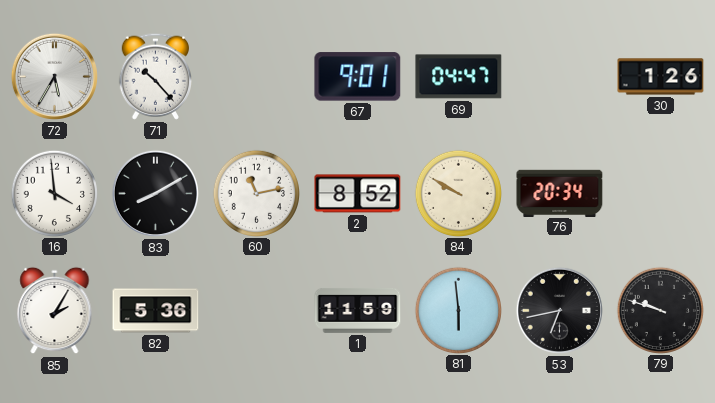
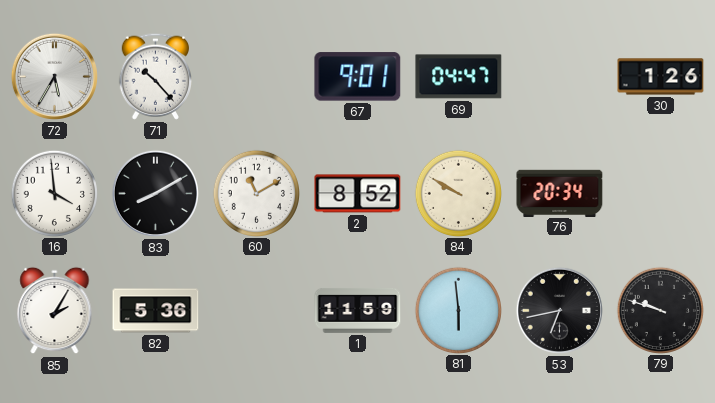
60: 11:13 -> 11:10 (256, 193)
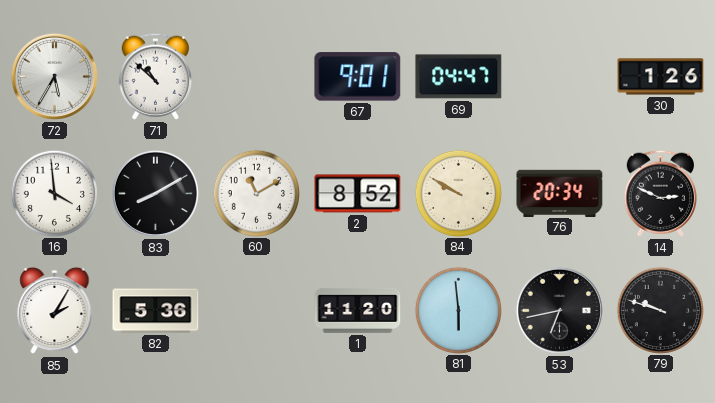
71: 10:23 -> 10:52 (155, 76)
14: none -> 2:49 (660, 193)
1: 11:59 -> 11:20 (358, 311)
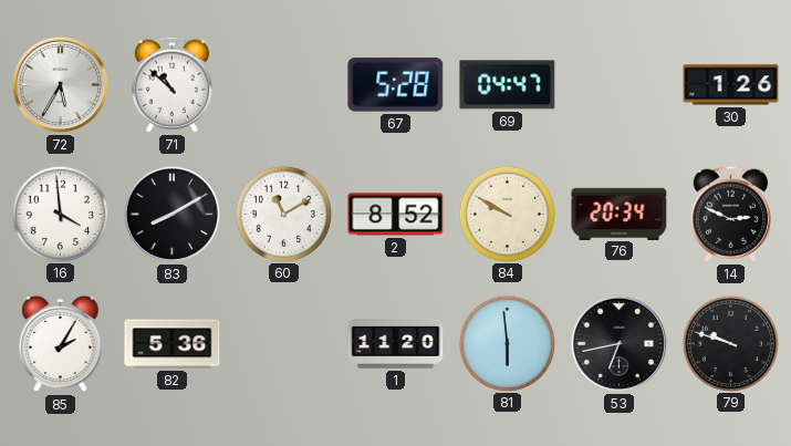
67: 9:01 -> 5:28 (396, 85)
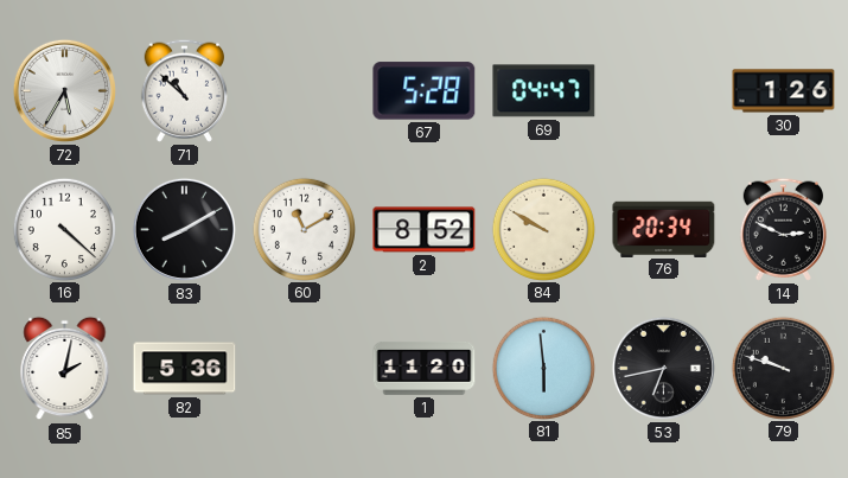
16: 3:59 -> 4:22 (64, 229)
85: 2:05 -> 2:02 (65, 369)
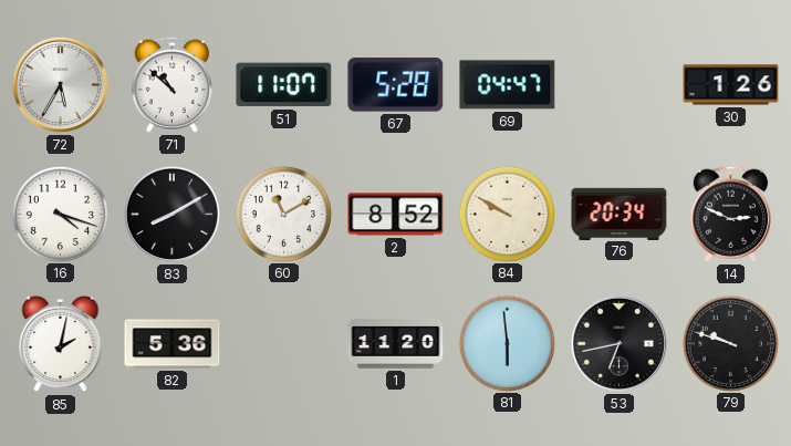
51: none -> 11:07 (284, 85)
16: 4:22 -> 4:18 (60, 214)
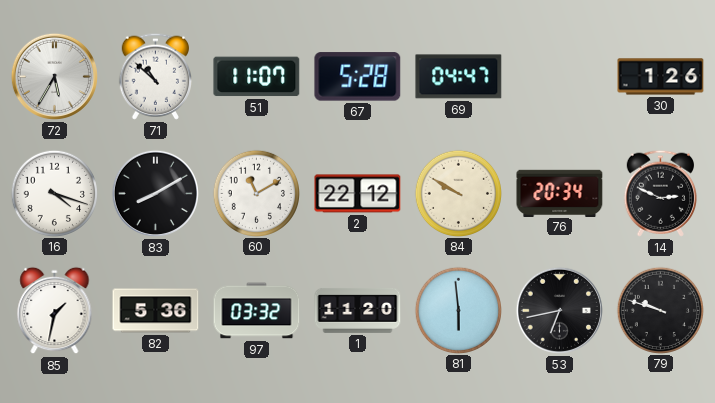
2: 8:52 -> 22:12 (358, 194)
85: 2:02 -> 1:32 (55, 311)
97: none -> 03:32 (257, 311)
